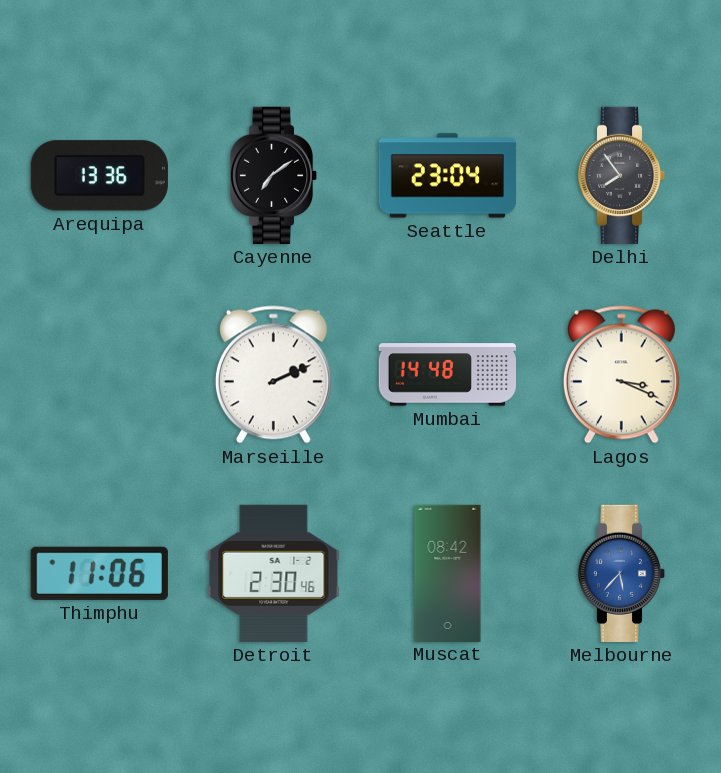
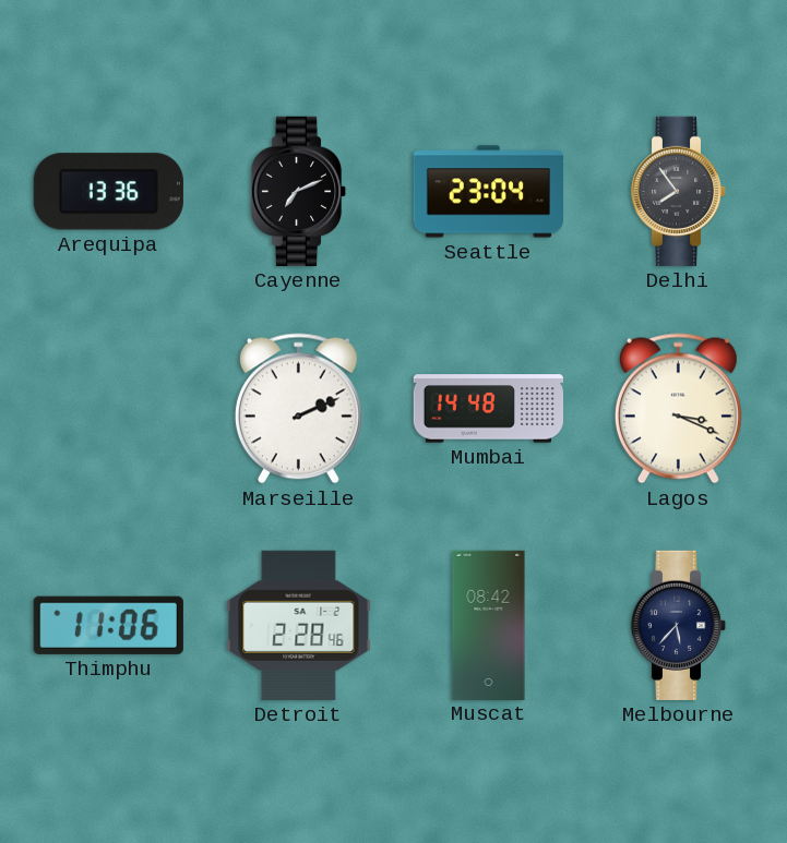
Cayenne: 7:09 -> 7:11 (299, 191)
Detroit: 2:30 -> 2:28 (299, 625)
Melbourne dial: blue -> navy (679, 625)
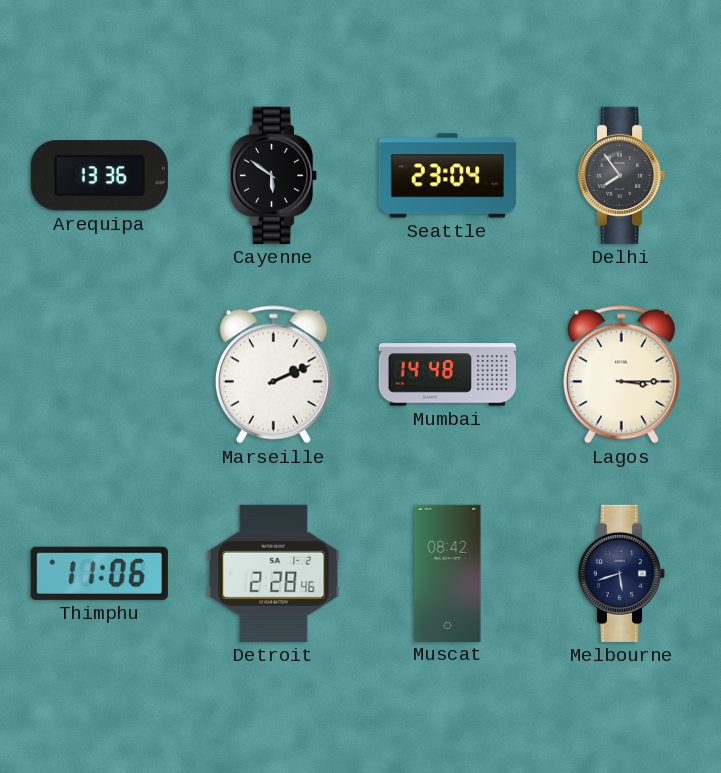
Cayenne: 7:11 -> 5:51 (274, 175)
Lagos: 3:19 -> 3:15 (621, 375)
Melbourne: 5:37 -> 5:42 (622, 573)
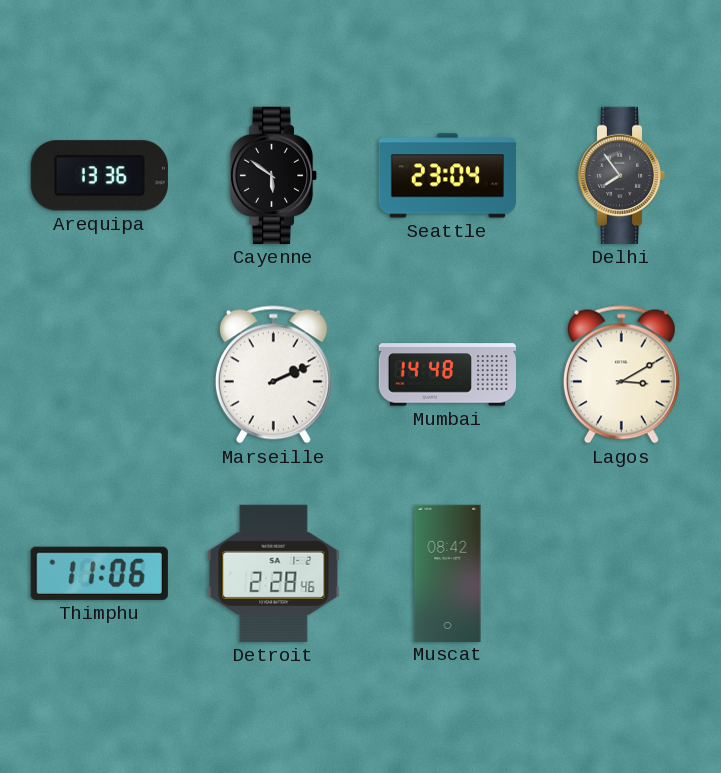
Lagos: 3:15 -> 3:10 (621, 375)
Melbourne: 5:42 -> none (622, 573)
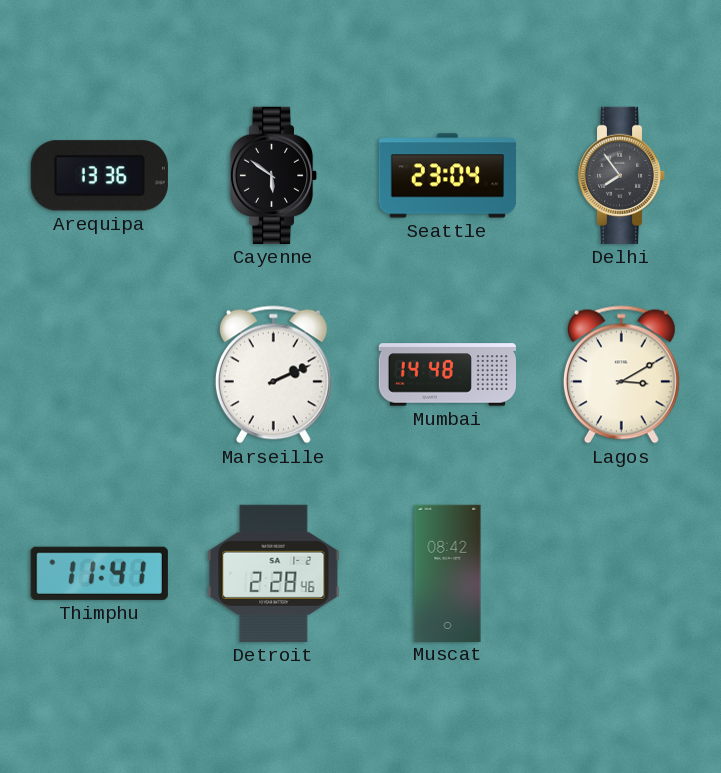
Thimphu: 11:06 -> 11:41 (99, 573)
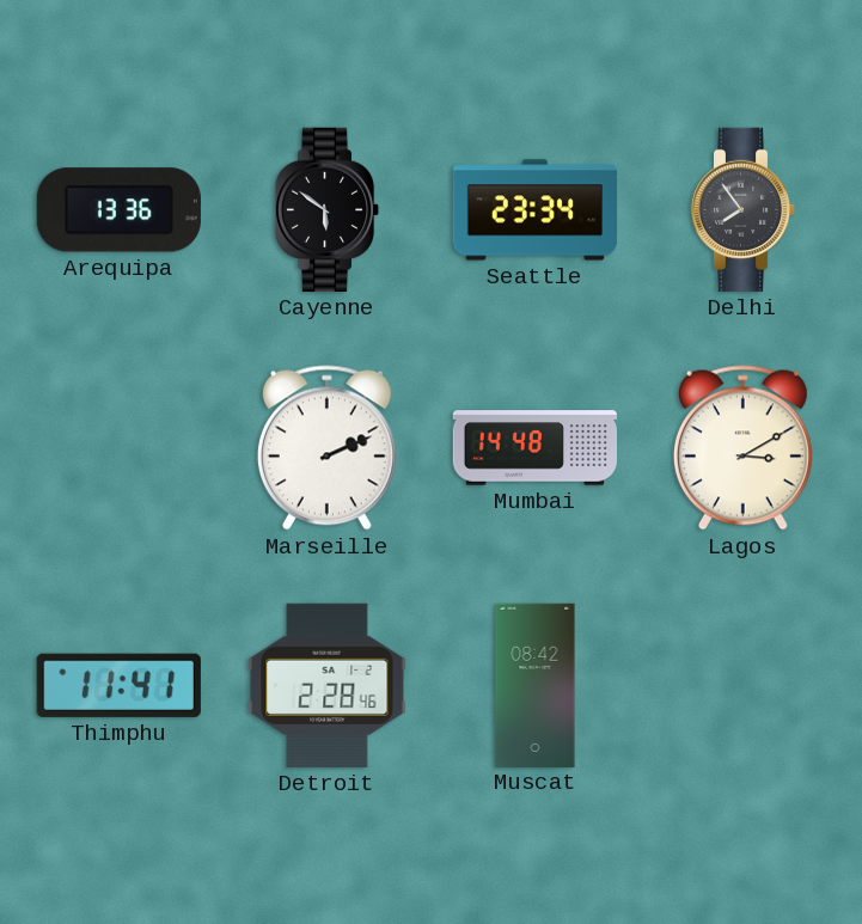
Seattle: 23:04 -> 23:34 (534, 210)
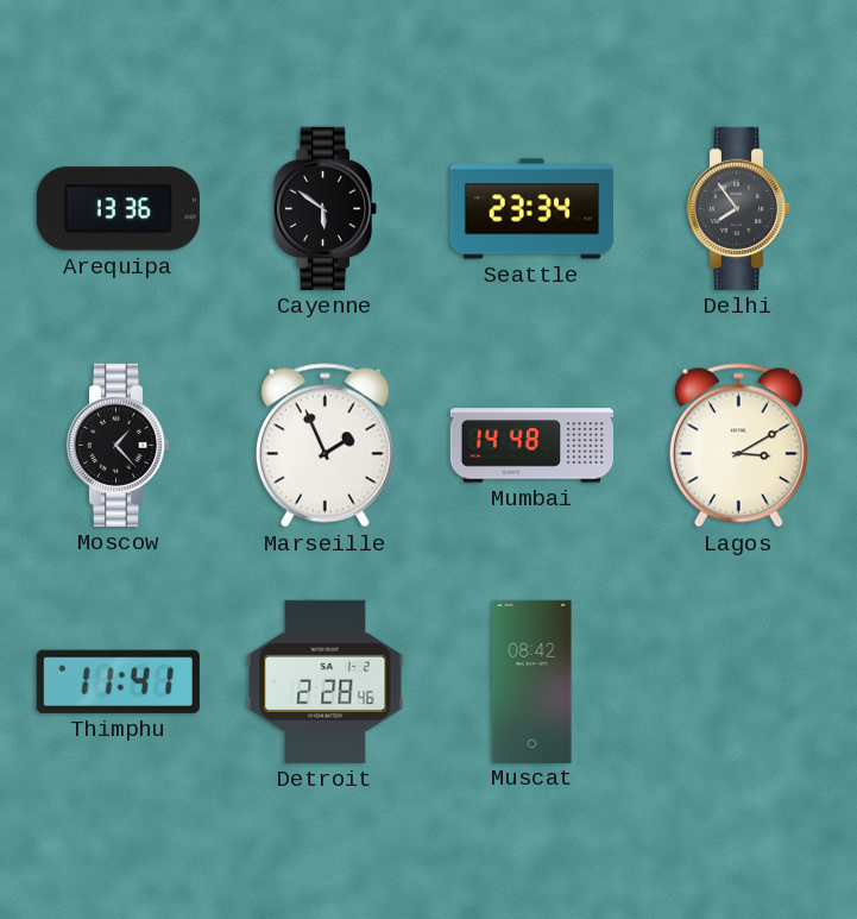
Moscow: none -> 1:23 (119, 445)
Marseille: 2:11 -> 1:56 (324, 446)
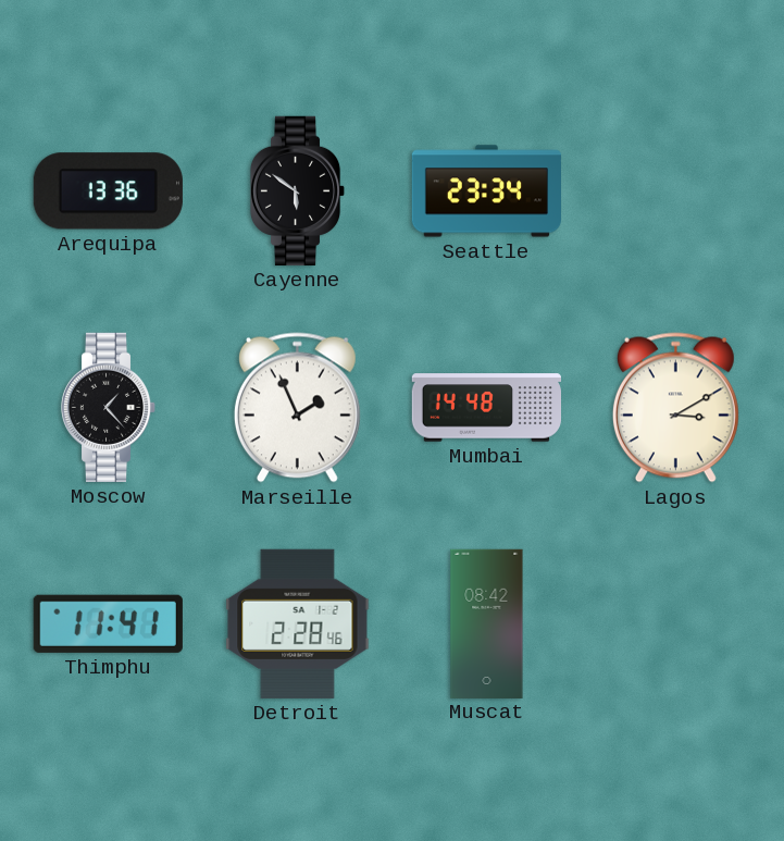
Delhi: 7:54 -> none (739, 208)
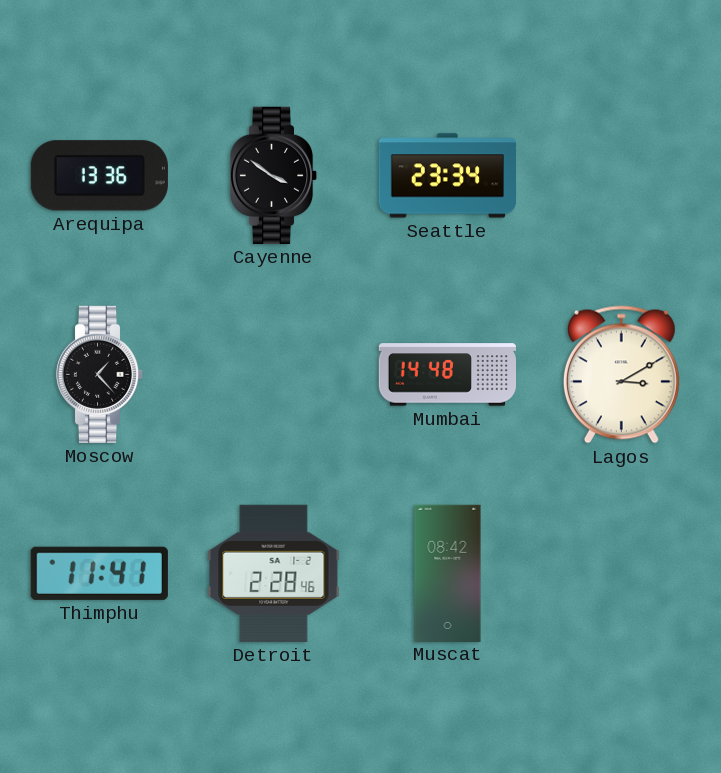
Cayenne: 5:51 -> 3:51 (274, 175)
Marseille: 1:56 -> none (297, 408)
